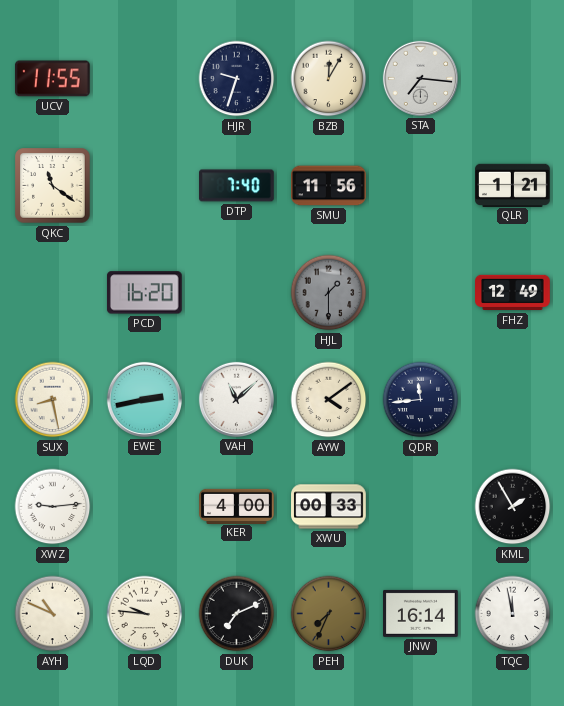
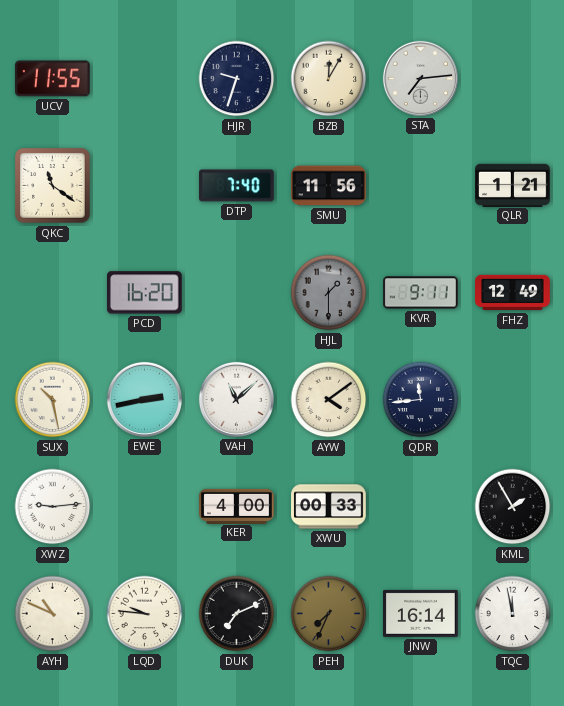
STA: 7:16 -> 7:14 (420, 78)
KVR: none -> 9:11 (421, 293)
SUX: 8:28 -> 10:28 (53, 400)
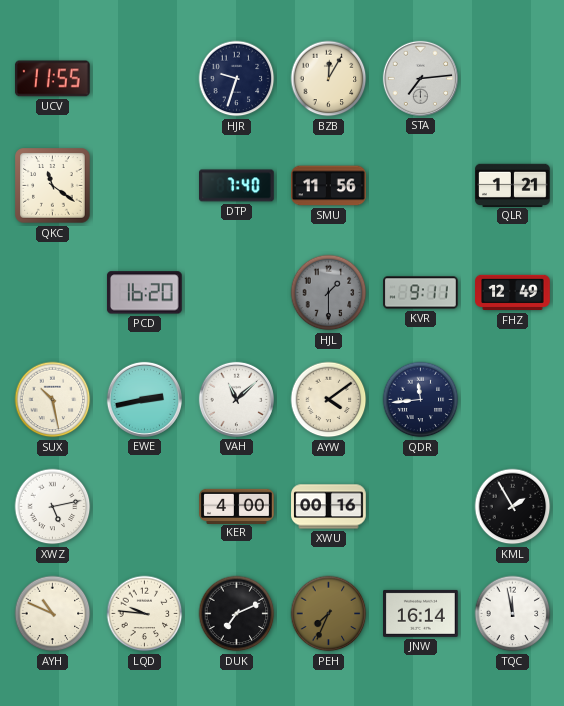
XWZ: 9:14 -> 5:13 (53, 507)
XWU: 00:33 -> 00:16 (329, 507)
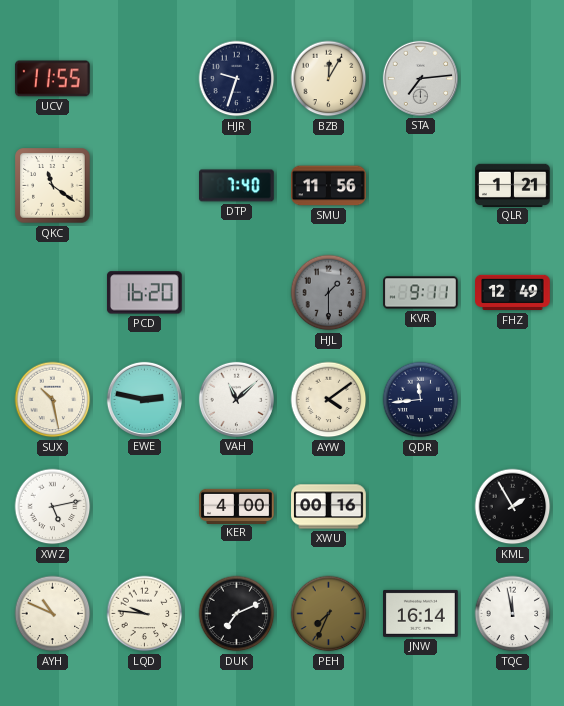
EWE: 2:43 -> 2:47 (144, 399)
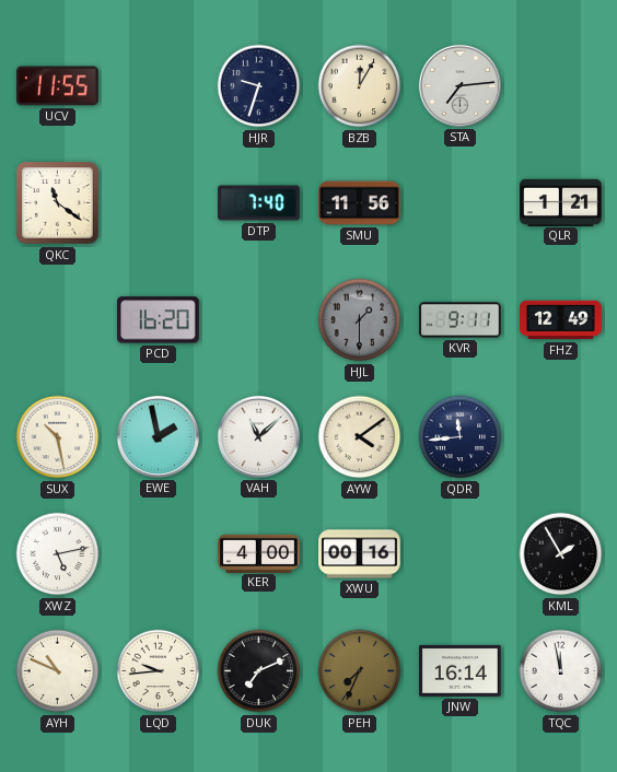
EWE: 2:47 -> 1:58 (158, 436)
LQD: 9:46 -> 9:44 (159, 671)
